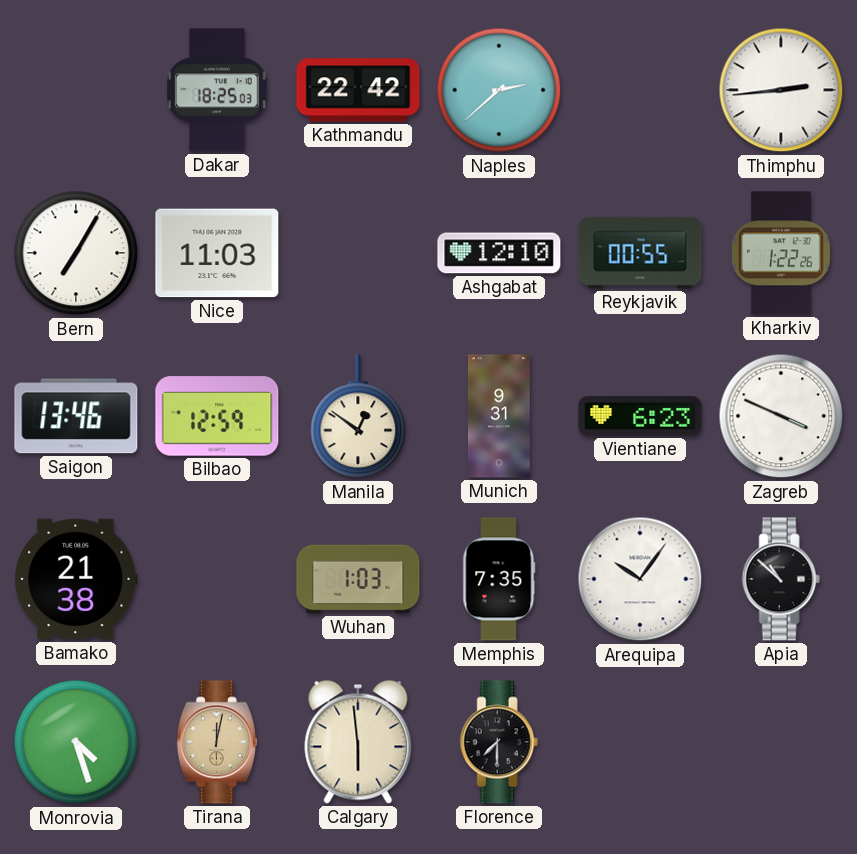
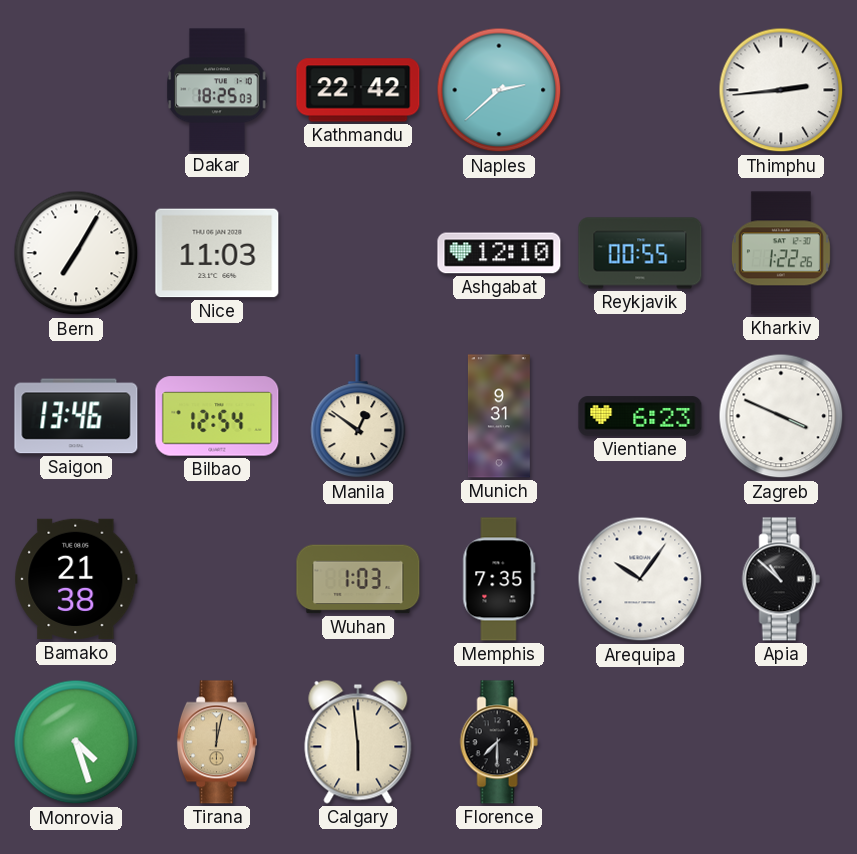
Bilbao: 12:59 -> 12:54 (217, 416)
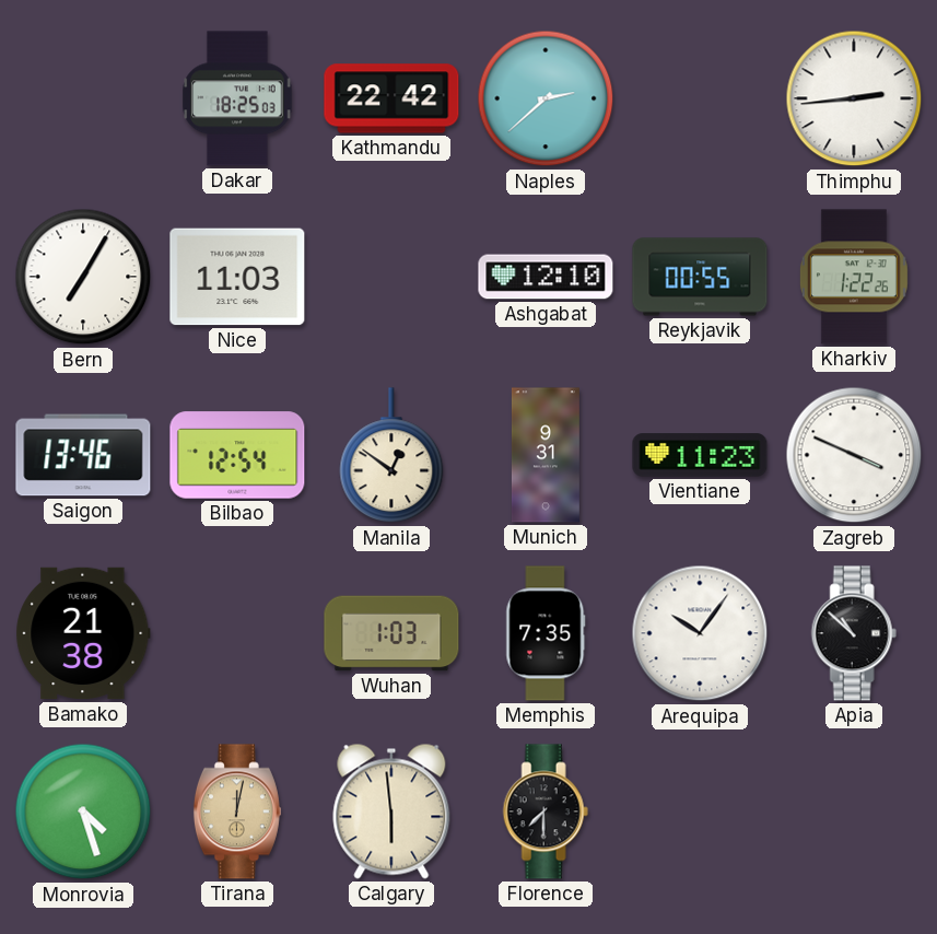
Vientiane: 6:23 -> 11:23 (700, 455)
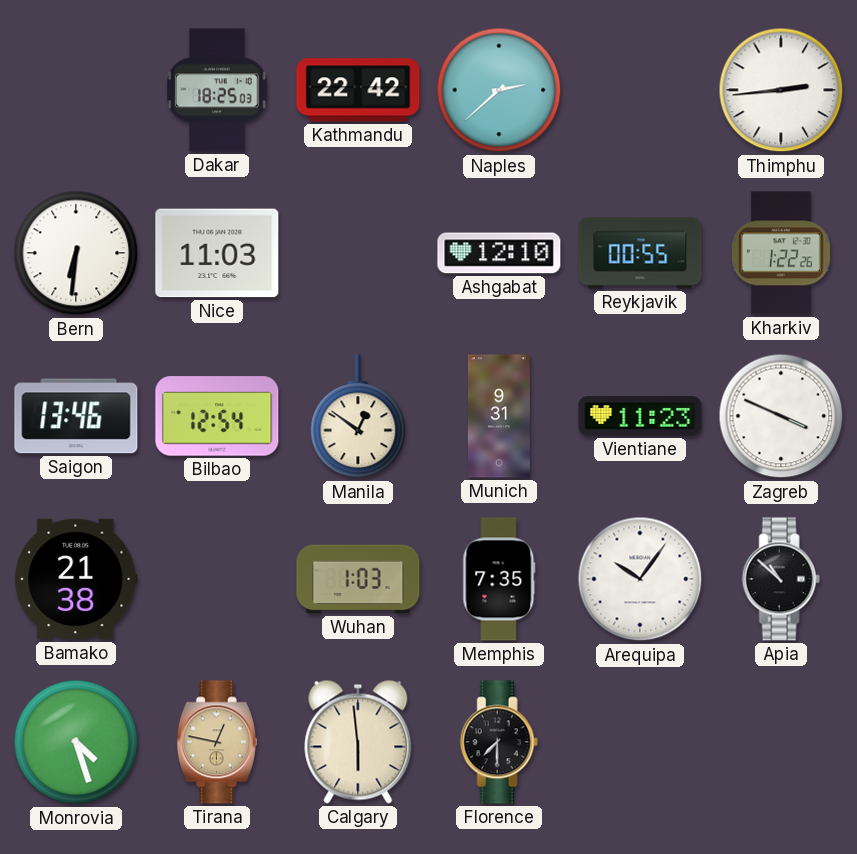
Bern: 7:05 -> 6:31 (76, 253)
Tirana: 12:02 -> 12:47 (217, 742)
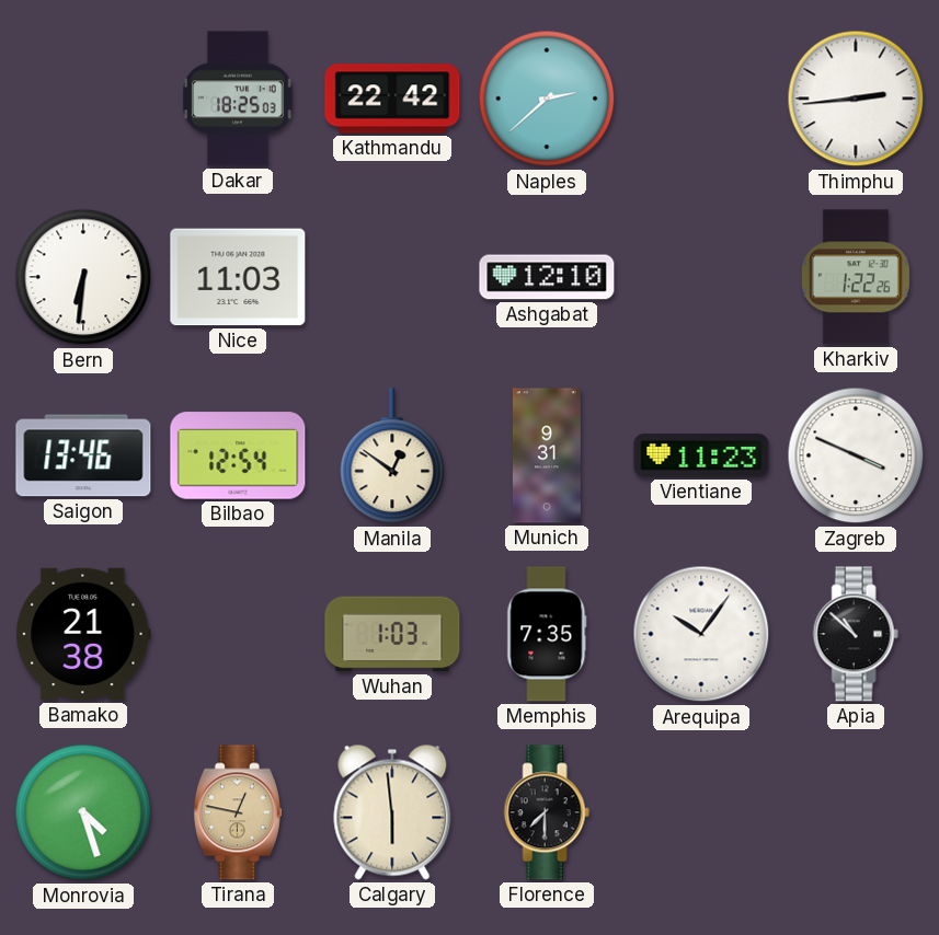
Reykjavik: 00:55 -> none (640, 253)
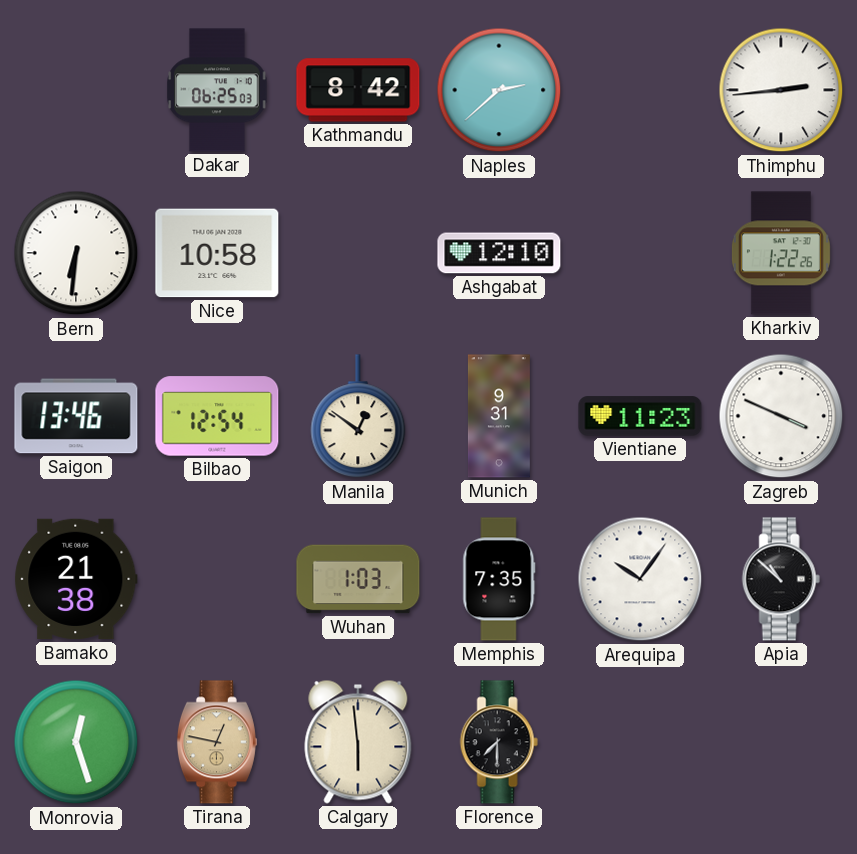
Dakar: 18:25 -> 06:25 (217, 90)
Kathmandu: 22:42 -> 8:42 (358, 90)
Nice: 11:03 -> 10:58 (217, 253)
Monrovia: 4:27 -> 12:27 (76, 742)
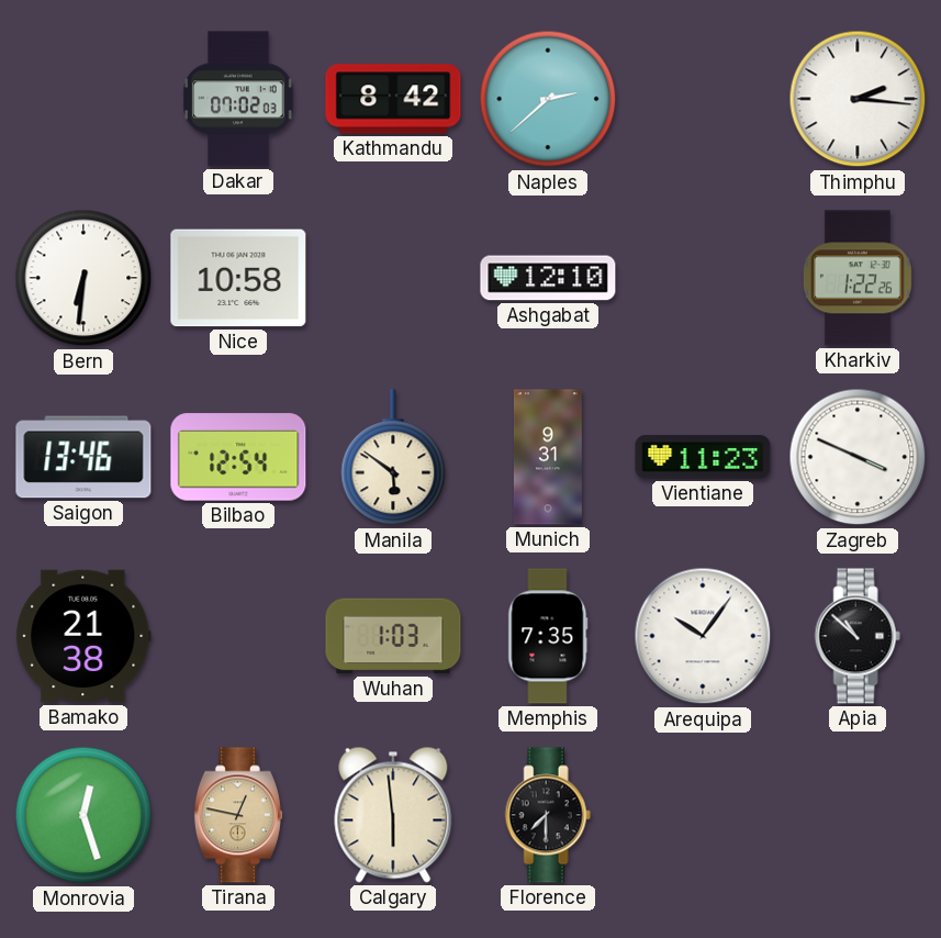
Dakar: 06:25 -> 07:02 (238, 99)
Thimphu: 2:44 -> 2:16 (858, 99)
Manila: 12:51 -> 5:51 (393, 458)
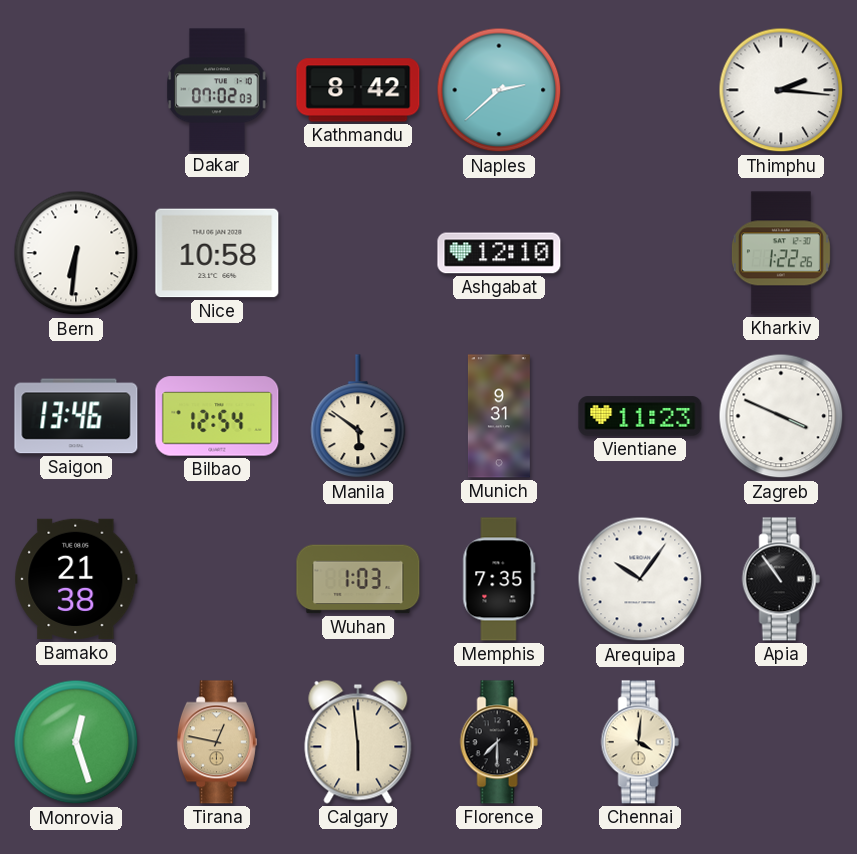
Apia: 10:52 -> 10:54 (781, 579)
Chennai: none -> 4:01 (640, 742)
